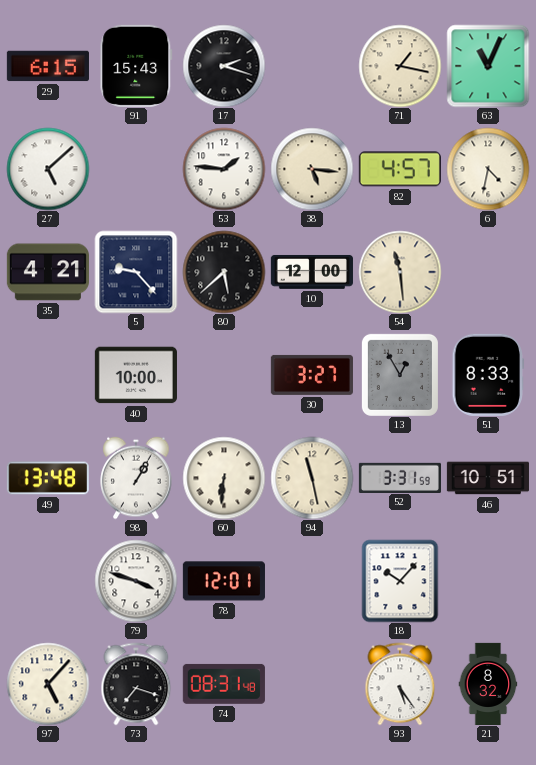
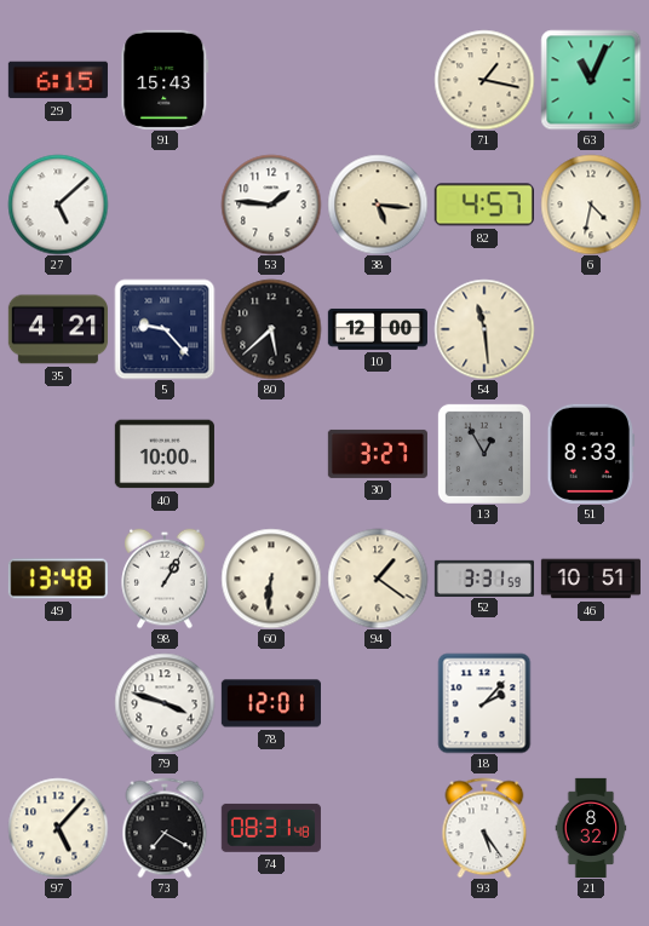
17: 2:18 -> none (224, 66)
94: 11:28 -> 1:21 (378, 579)
18: 10:07 -> 2:07 (484, 703)
73: 7:18 -> 7:20 (165, 828)
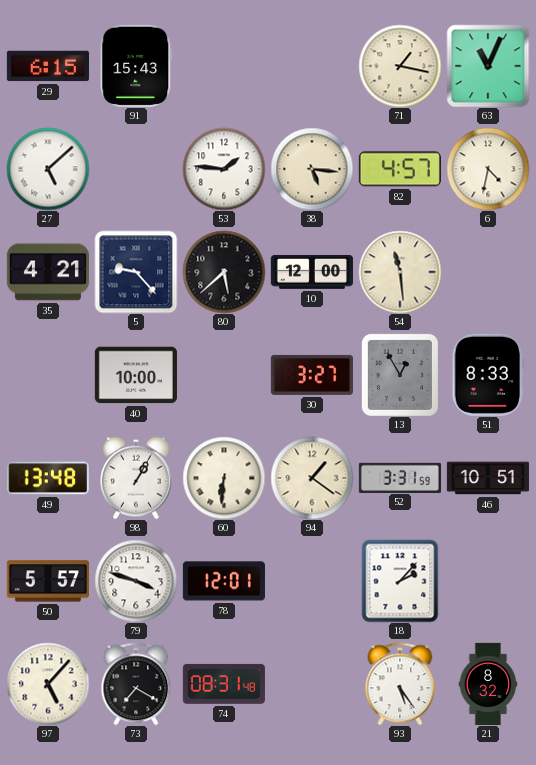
50: none -> 5:57 (48, 581)
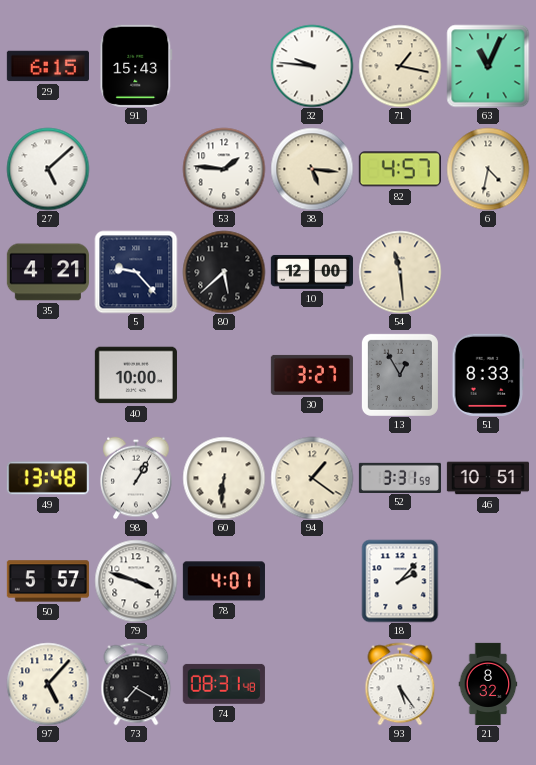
32: none -> 9:46 (312, 66)
78: 12:01 -> 4:01 (224, 581)
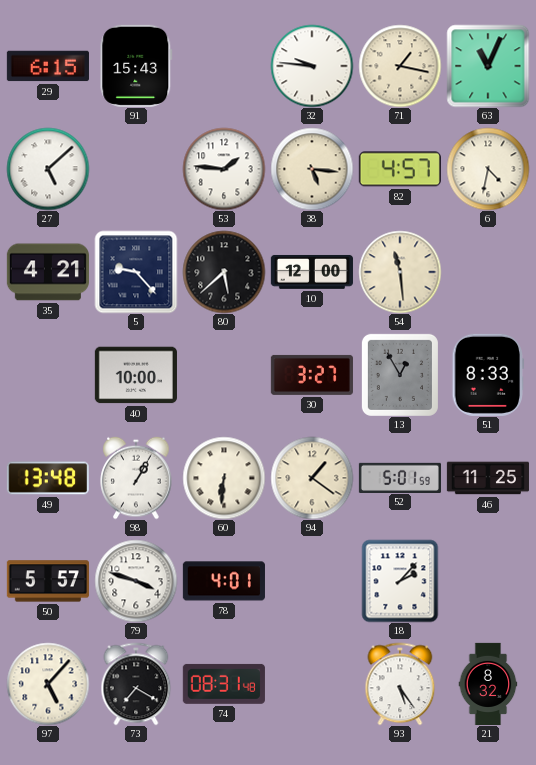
52: 3:31 -> 5:01 (400, 477)
46: 10:51 -> 11:25 (487, 478)
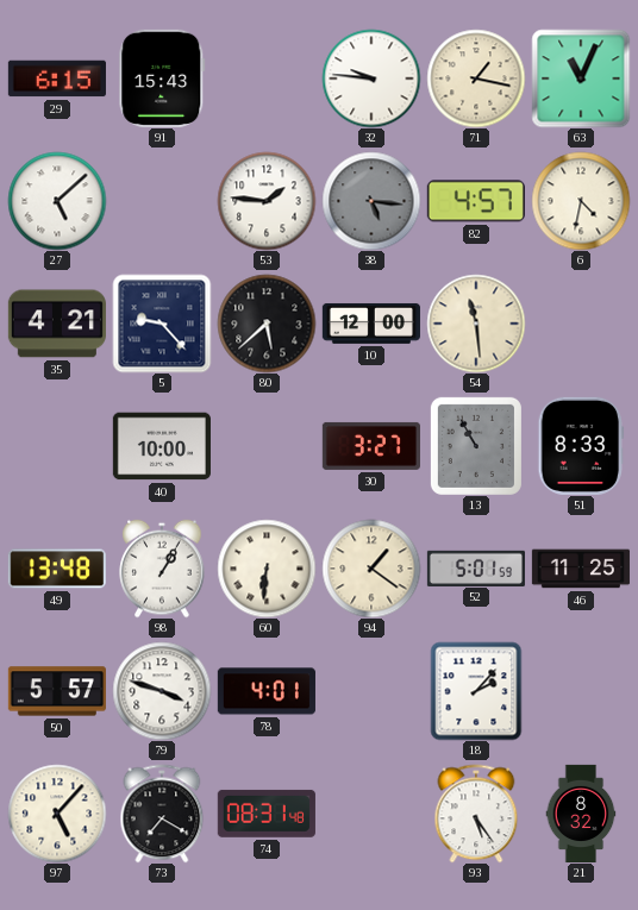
38 dial: cream -> grey (371, 201)
13: 12:55 -> 10:55 (476, 446)
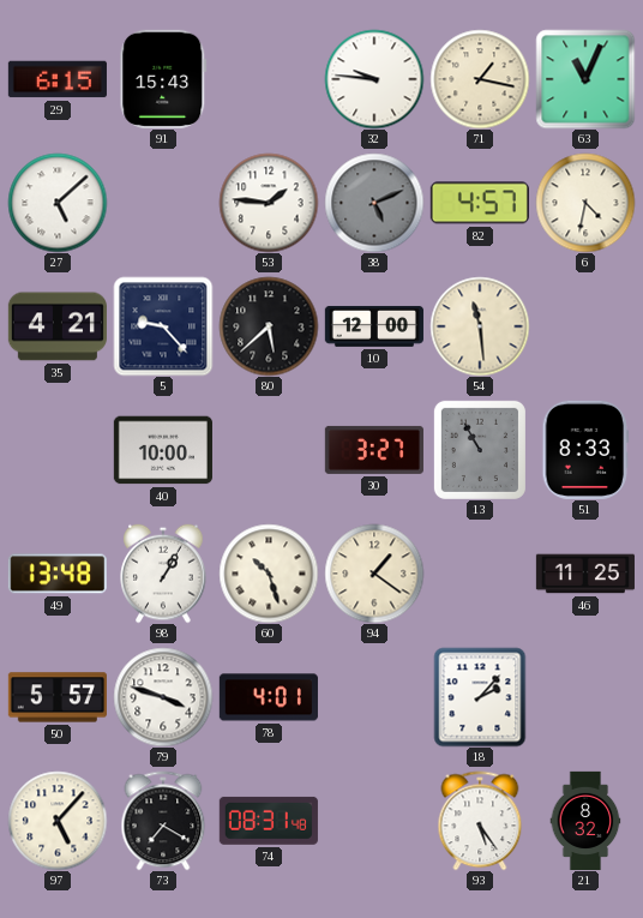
38: 5:16 -> 5:11 (374, 203)
60: 6:31 -> 10:27 (269, 574)
52: 5:01 -> none (476, 567)
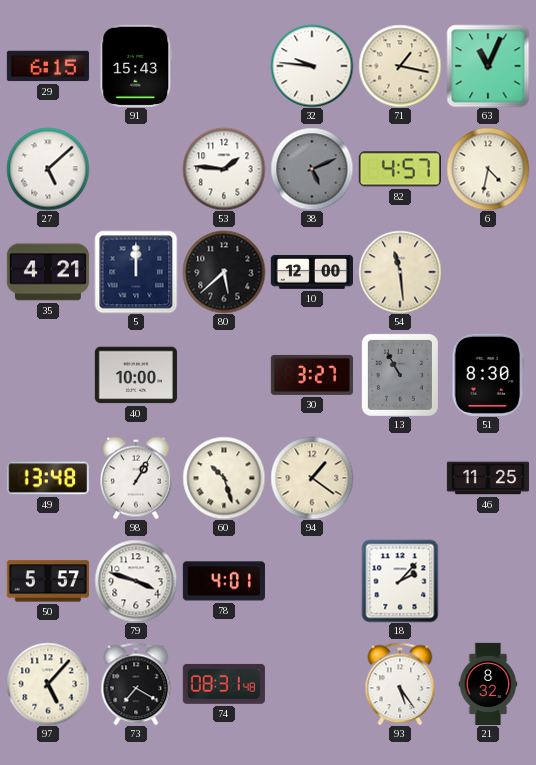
5: 9:23 -> 12:00 (136, 272)
51: 8:33 -> 8:30 (488, 375)
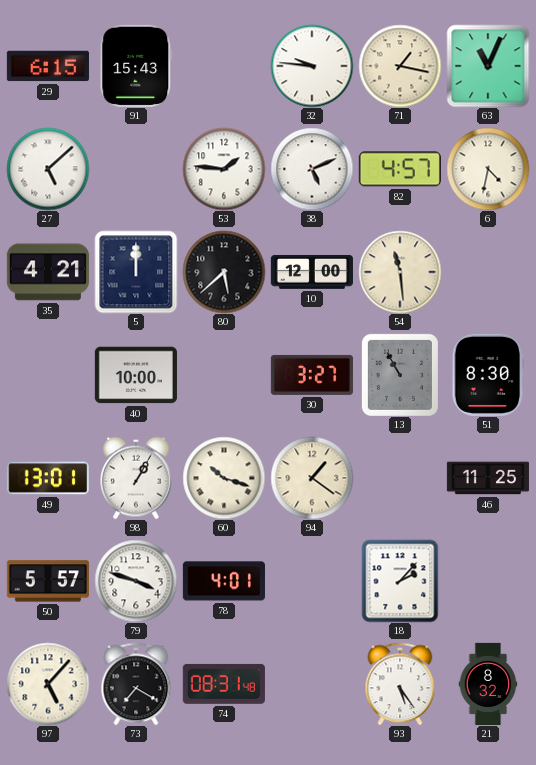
38 dial: grey -> white (312, 169)
49: 13:48 -> 13:01 (48, 478)
60: 10:27 -> 10:18 (224, 478)
